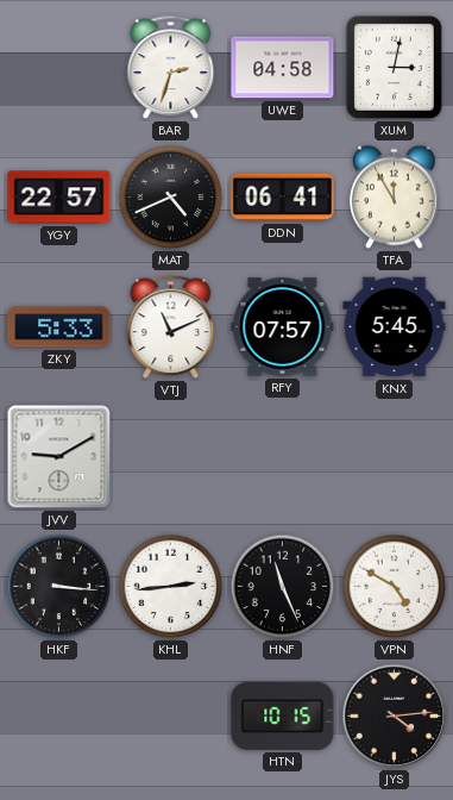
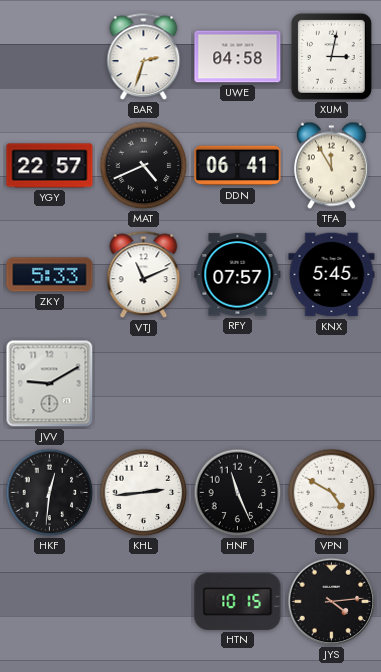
HKF: 3:16 -> 12:31 (50, 493)
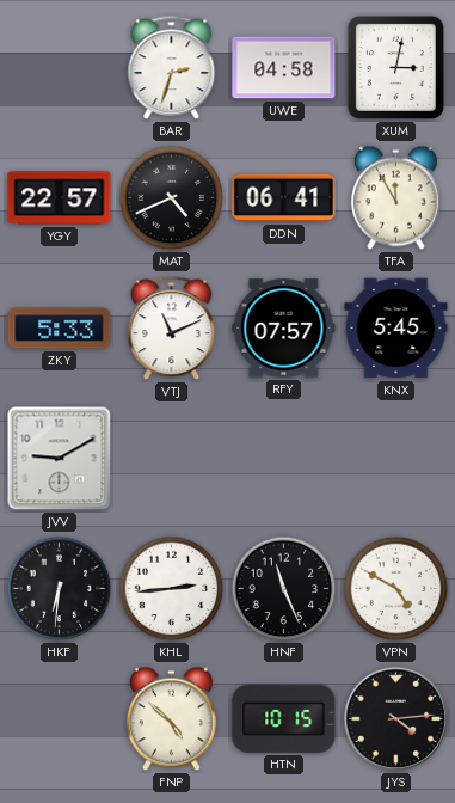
HKF: 12:31 -> 6:31 (60, 589)
FNP: none -> 4:52 (171, 719)
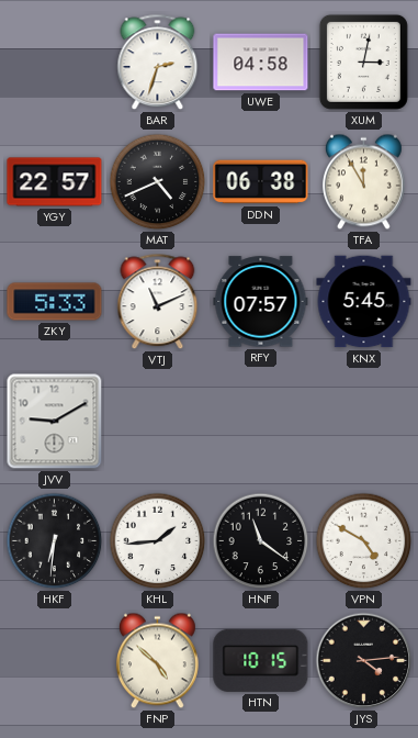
DDN: 06:41 -> 06:38 (261, 182)
KHL: 2:44 -> 1:44 (158, 541)
HNF: 11:26 -> 11:21 (261, 541)
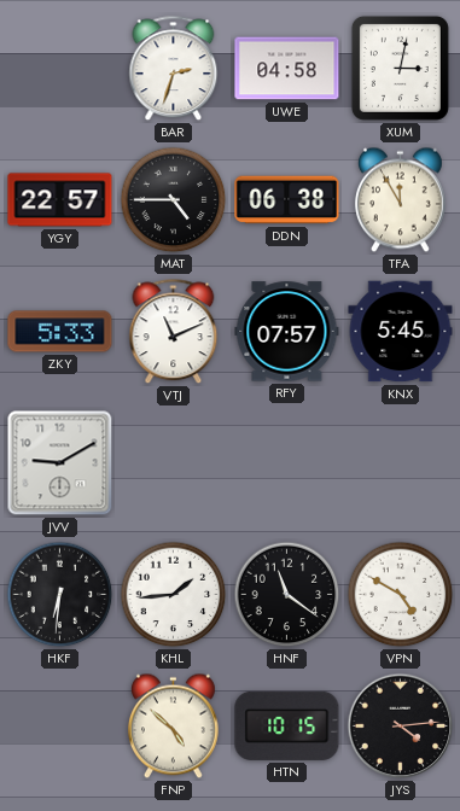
MAT: 4:41 -> 4:45 (174, 200)
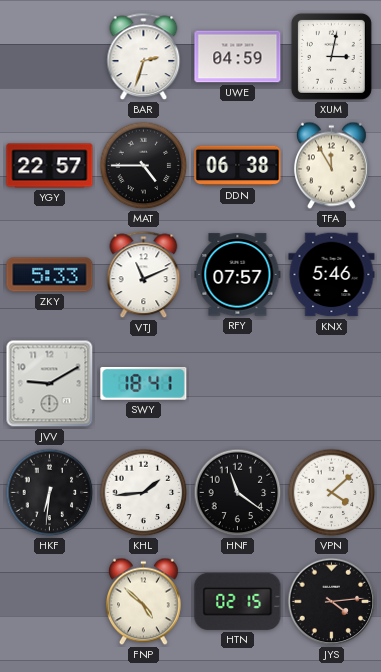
UWE: 04:58 -> 04:59 (238, 57)
KNX: 5:45 -> 5:46 (332, 275)
SWY: none -> 18:41 (144, 383)
VPN: 4:50 -> 4:08 (332, 493)
HTN: 10:15 -> 02:15 (238, 601)
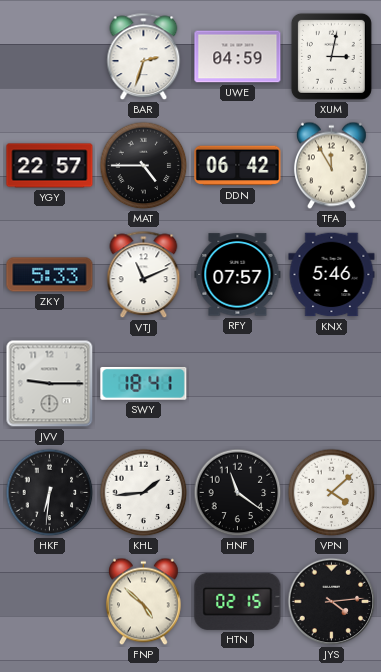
DDN: 06:38 -> 06:42 (238, 166)
JVV: 9:10 -> 9:15 (50, 384)
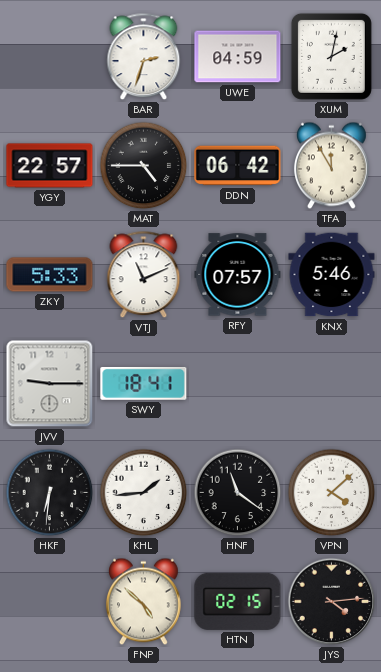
XUM: 3:02 -> 2:02 (331, 56)
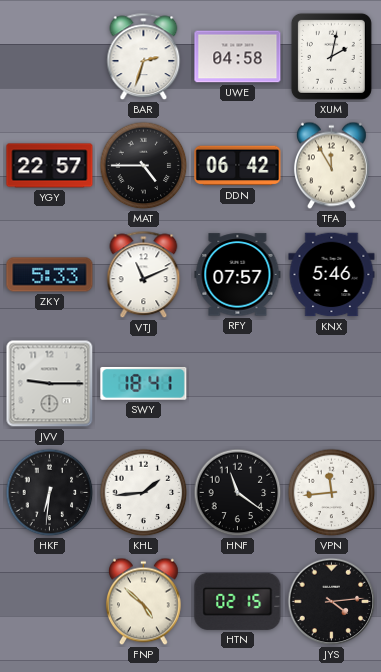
UWE: 04:59 -> 04:58 (238, 57)
VPN: 4:08 -> 11:44 (332, 493)
